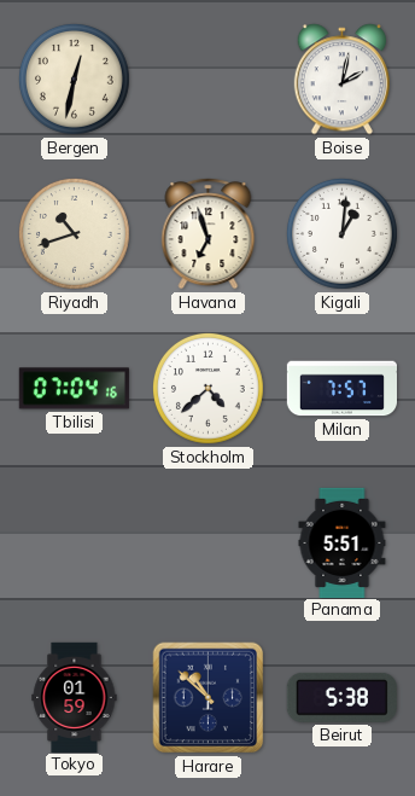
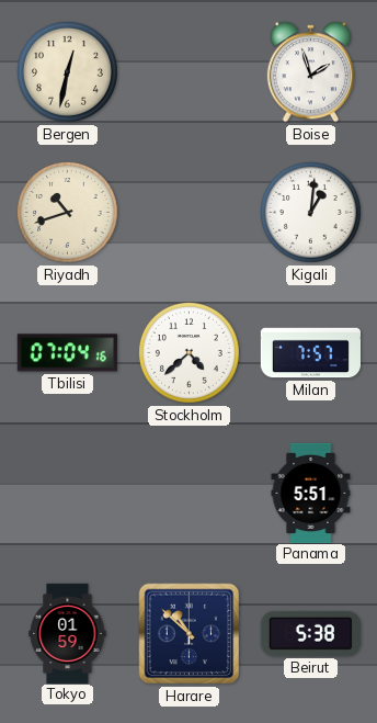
Boise: 2:02 -> 1:57 (310, 72)
Havana: 6:57 -> none (209, 234)
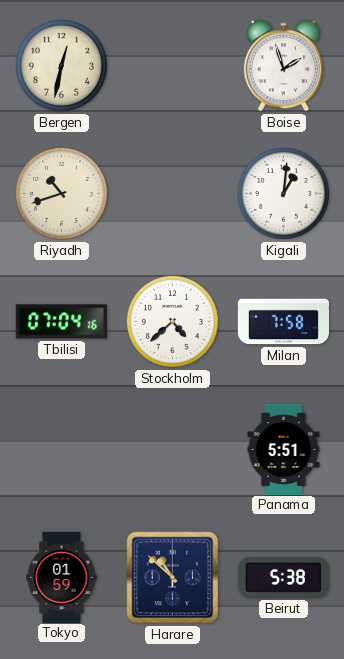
Milan: 7:57 -> 7:58 (283, 322)
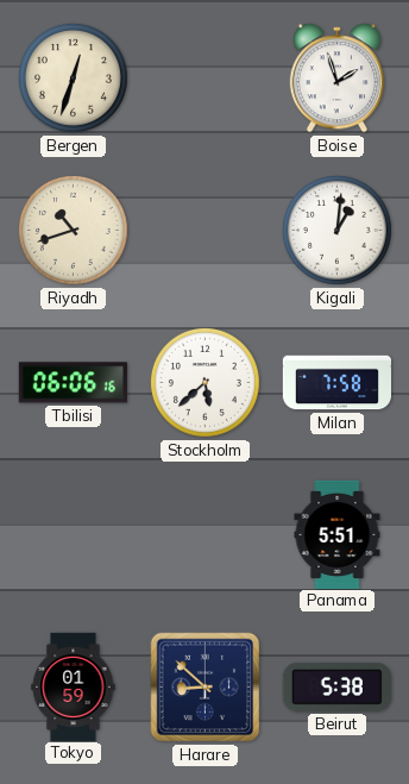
Bergen: 12:32 -> 12:33 (74, 79)
Tbilisi: 07:04 -> 06:06 (73, 383)
Stockholm: 4:38 -> 5:38 (206, 383)
Harare: 10:52 -> 8:52 (206, 688)
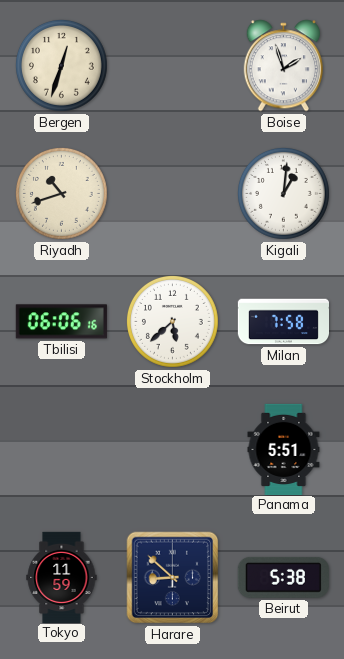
Tokyo: 01:59 -> 11:59 (62, 577)
